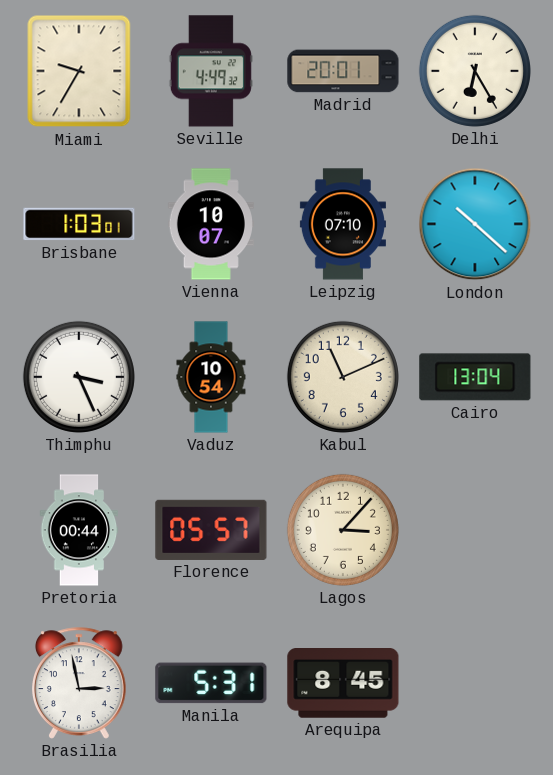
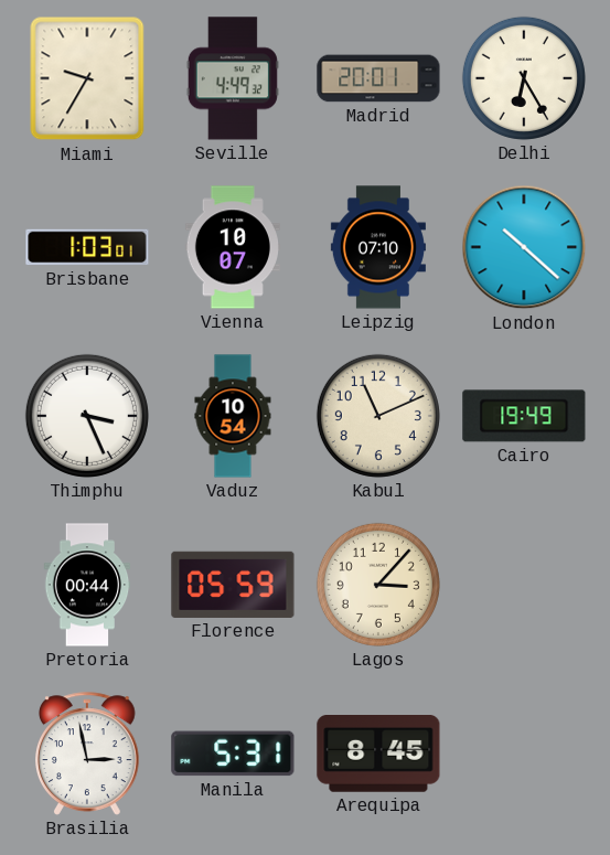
Cairo: 13:04 -> 19:49 (524, 416)
Florence: 05:57 -> 05:59 (233, 585)
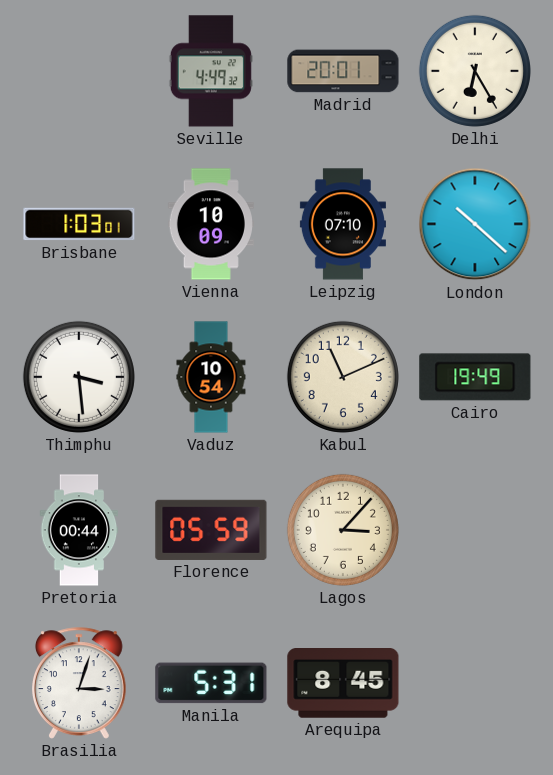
Miami: 9:35 -> none (87, 78)
Vienna: 10:07 -> 10:09 (211, 224)
Thimphu: 3:26 -> 3:29 (79, 377)
Brasilia: 2:58 -> 3:03 (80, 683)
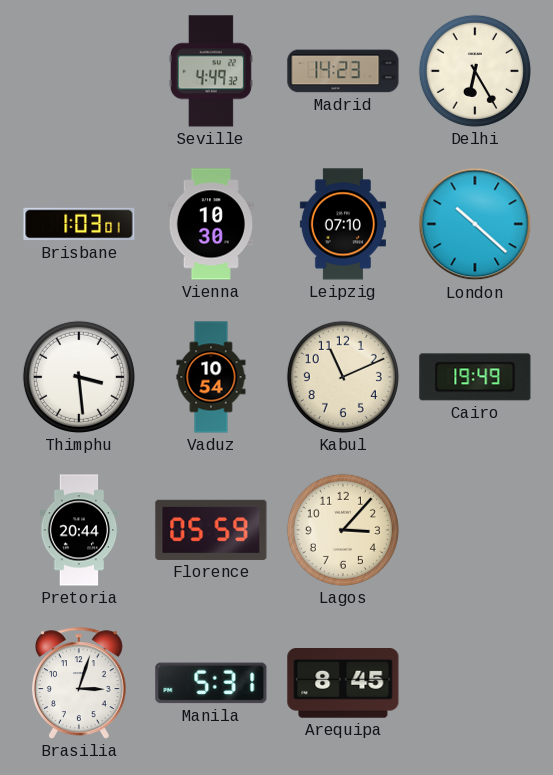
Madrid: 20:01 -> 14:23 (343, 71)
Vienna: 10:09 -> 10:30 (211, 224)
Pretoria: 00:44 -> 20:44 (79, 530)
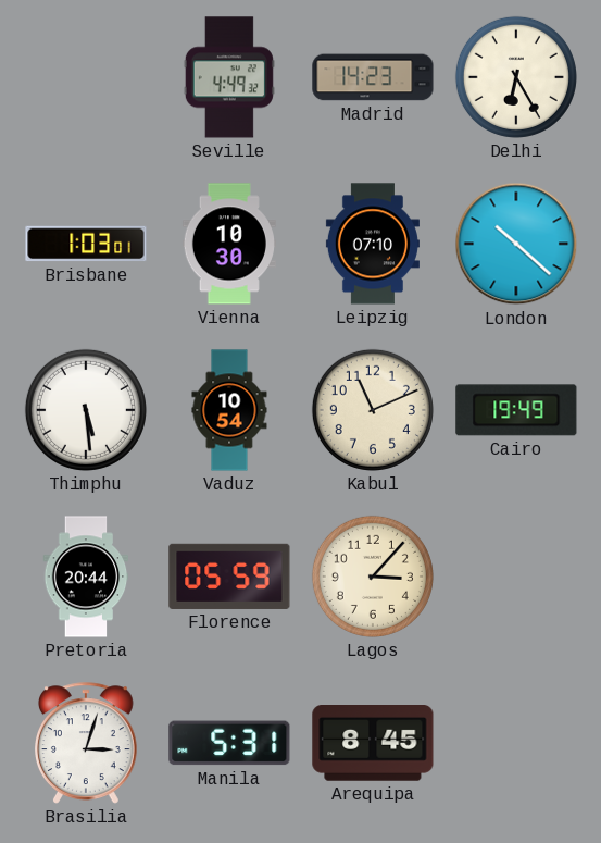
Thimphu: 3:29 -> 5:29 (86, 410)
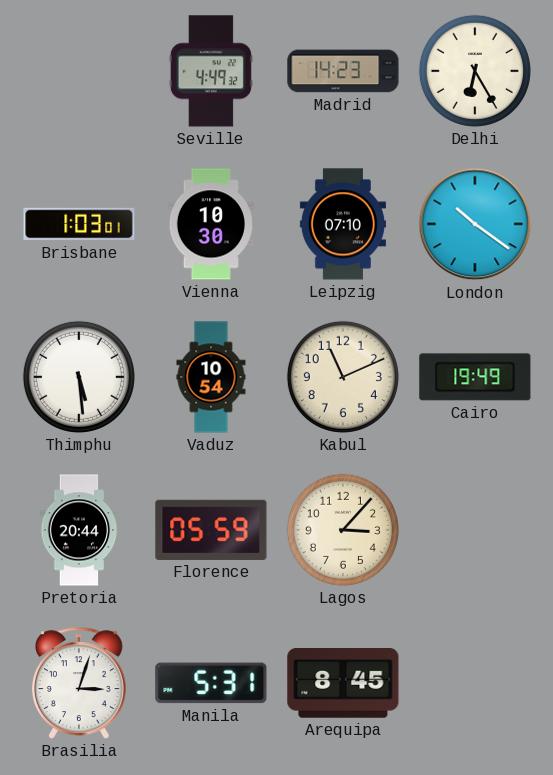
London: 10:22 -> 10:21 (475, 224)
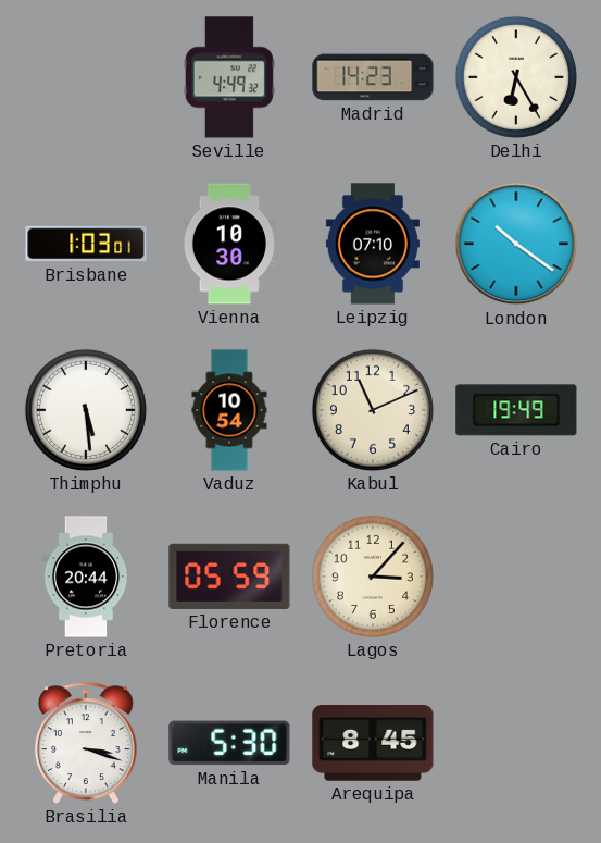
Brasilia: 3:03 -> 3:18 (87, 743)
Manila: 5:31 -> 5:30 (229, 743)
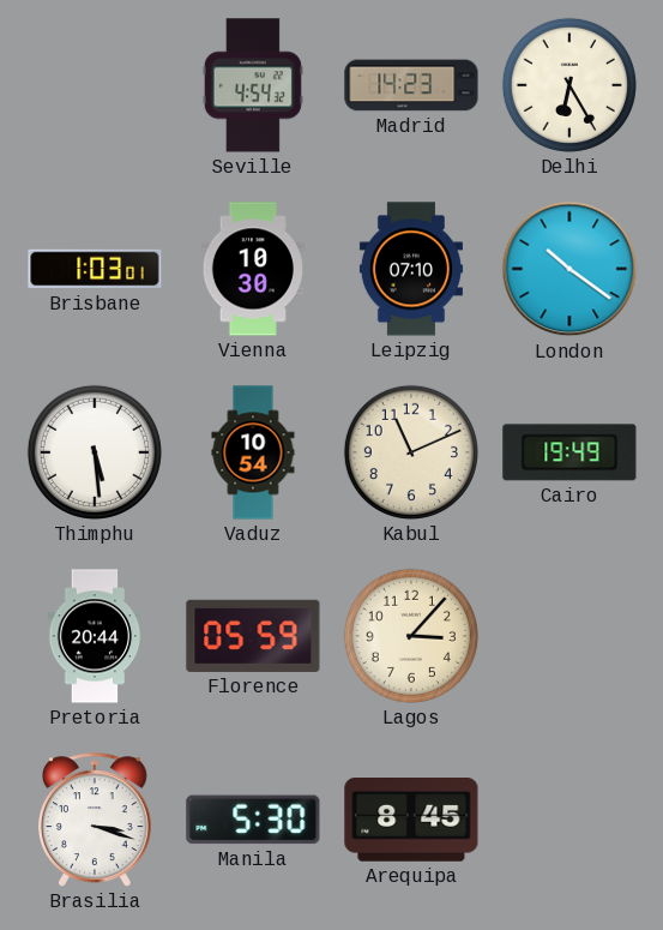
Seville: 4:49 -> 4:54 (253, 85)
